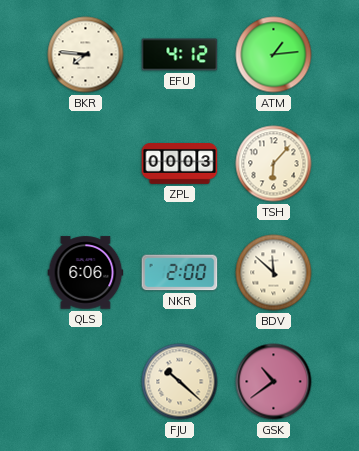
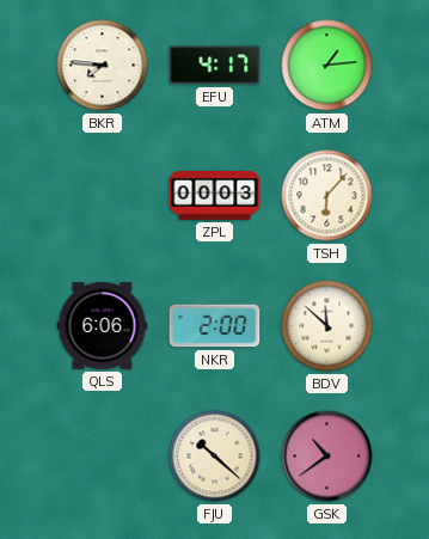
EFU: 4:12 -> 4:17 (215, 66)
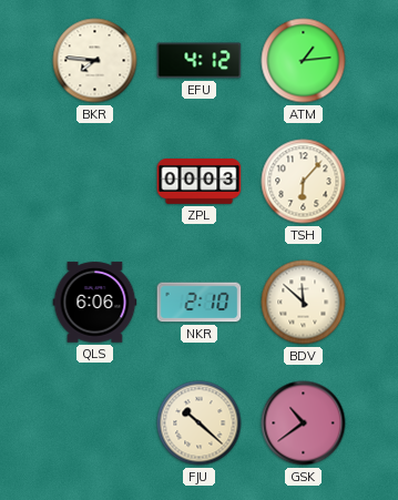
EFU: 4:17 -> 4:12 (200, 61)
NKR: 2:00 -> 2:10 (200, 303)
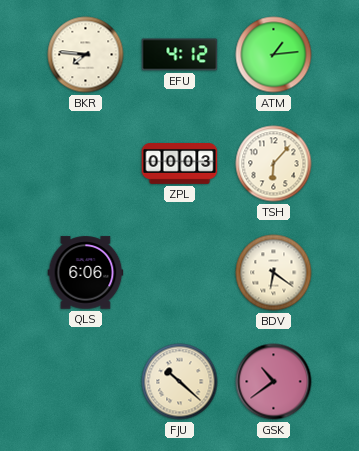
NKR: 2:10 -> none (200, 303)
BDV: 11:52 -> 6:21 (274, 273)
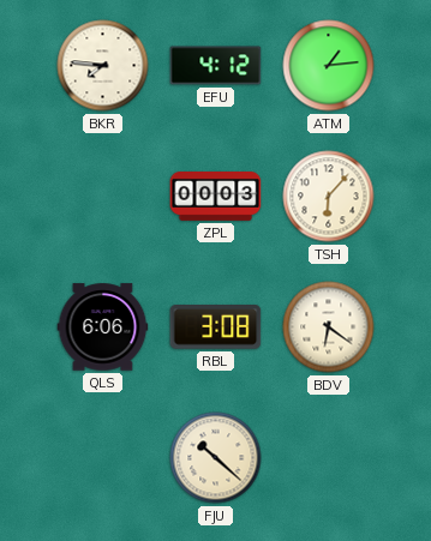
RBL: none -> 3:08 (216, 327)
GSK: 10:39 -> none (274, 382)
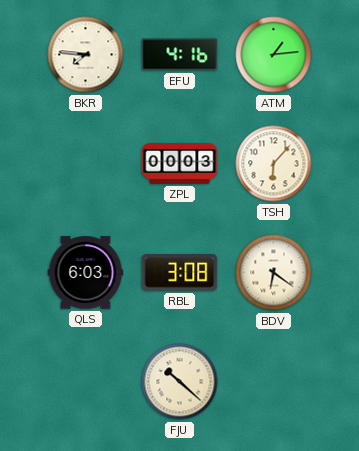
EFU: 4:12 -> 4:16 (180, 55)
QLS: 6:06 -> 6:03 (86, 273)
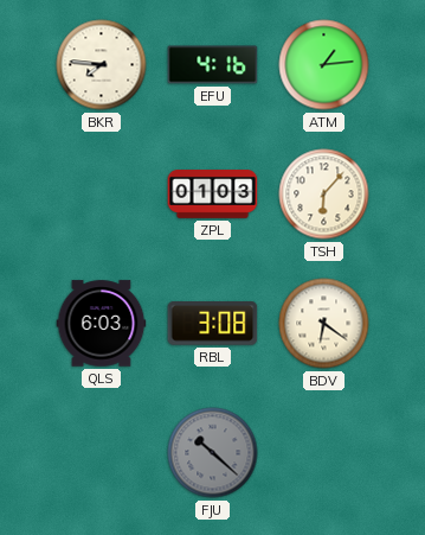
ZPL: 00:03 -> 01:03 (213, 195)
FJU dial: cream -> grey (213, 453)
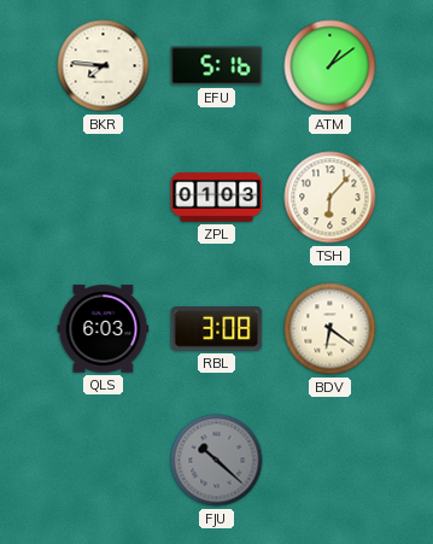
EFU: 4:16 -> 5:16 (217, 66)
ATM: 1:14 -> 1:09 (330, 66)
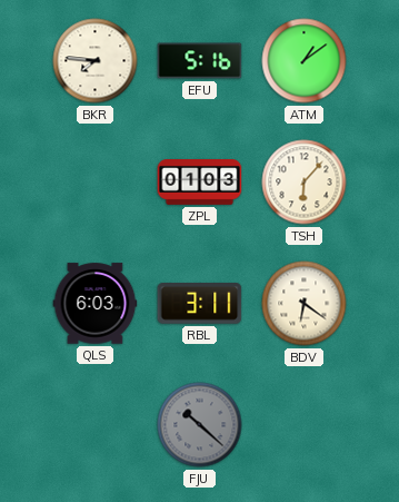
RBL: 3:08 -> 3:11 (200, 304)
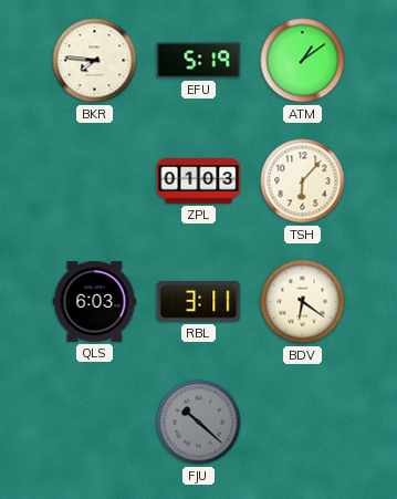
EFU: 5:16 -> 5:19 (199, 61)
